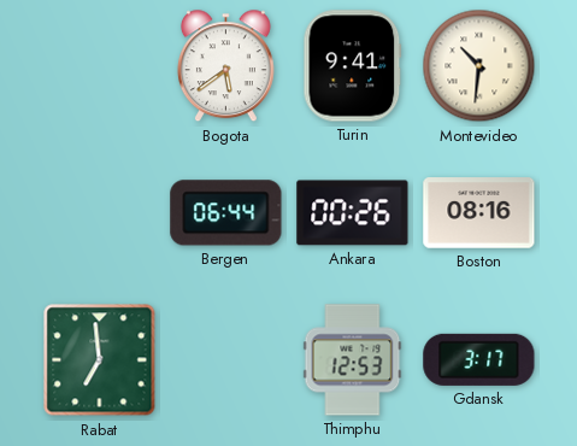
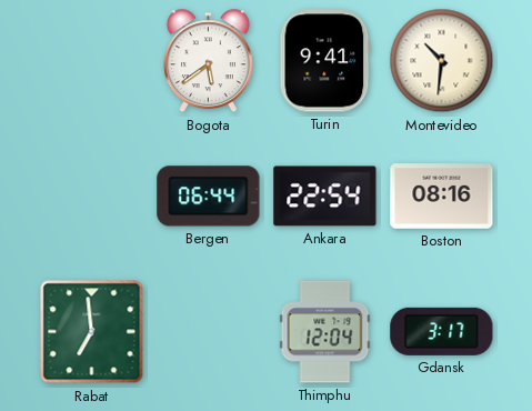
Ankara: 00:26 -> 22:54 (325, 197)
Thimphu: 12:53 -> 12:04 (325, 332)
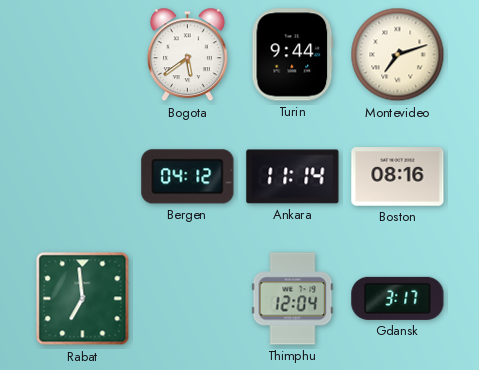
Turin: 9:41 -> 9:44 (293, 55)
Montevideo: 10:31 -> 7:12 (398, 55)
Bergen: 06:44 -> 04:12 (188, 177)
Ankara: 22:54 -> 11:14 (293, 177)
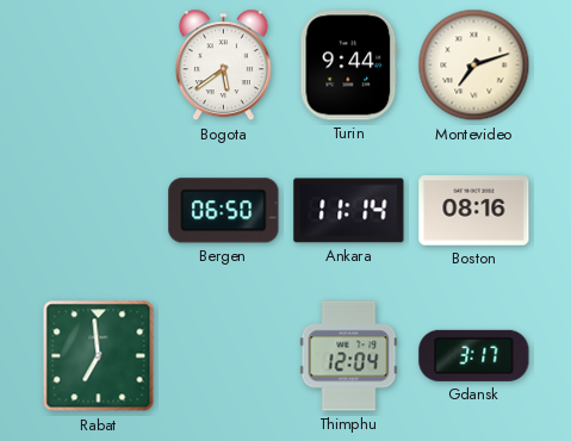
Bergen: 04:12 -> 06:50 (224, 211)
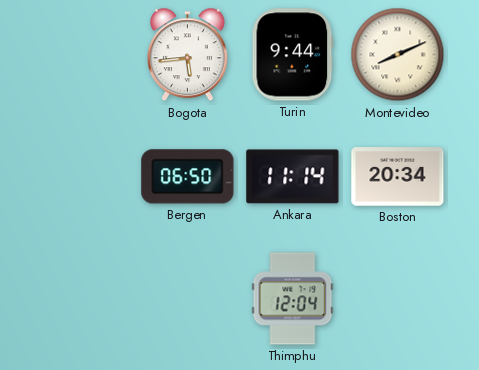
Bogota: 5:39 -> 5:44 (187, 55)
Montevideo: 7:12 -> 8:11 (398, 55)
Boston: 08:16 -> 20:34 (398, 177)
Rabat: 6:59 -> none (99, 356)
Gdansk: 3:17 -> none (474, 355)
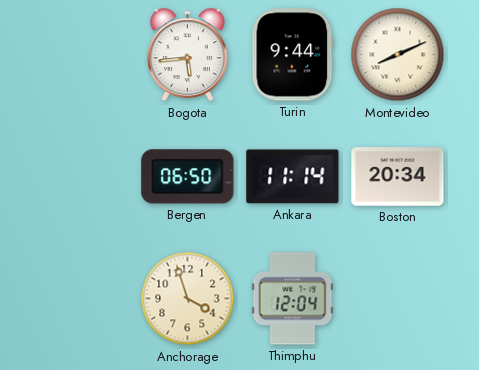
Anchorage: none -> 3:57 (188, 299)
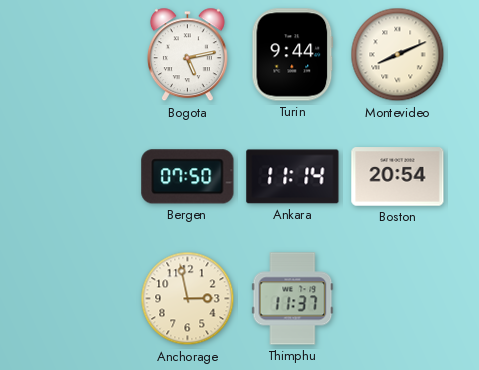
Bogota: 5:44 -> 5:13 (187, 55)
Bergen: 06:50 -> 07:50 (188, 177)
Boston: 20:34 -> 20:54 (398, 177)
Anchorage: 3:57 -> 2:58 (188, 299)
Thimphu: 12:04 -> 11:37 (293, 299)
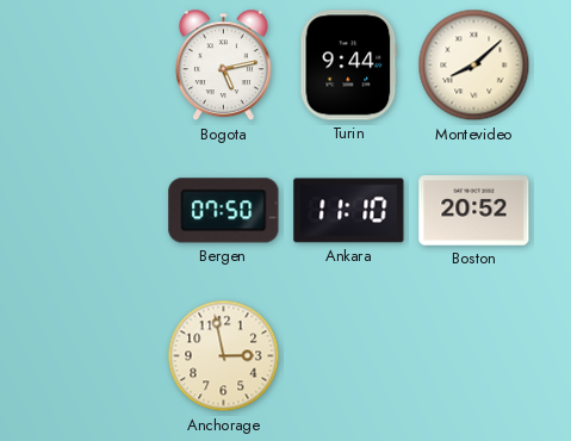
Montevideo: 8:11 -> 8:08 (474, 66)
Ankara: 11:14 -> 11:10 (349, 211)
Boston: 20:54 -> 20:52 (474, 211)
Thimphu: 11:37 -> none (293, 299)
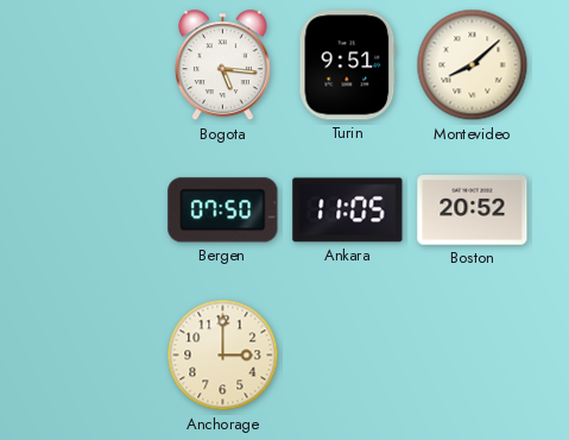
Bogota: 5:13 -> 5:16 (222, 65)
Turin: 9:44 -> 9:51 (348, 65)
Ankara: 11:10 -> 11:05 (348, 210)
Anchorage: 2:58 -> 3:00 (223, 356)
